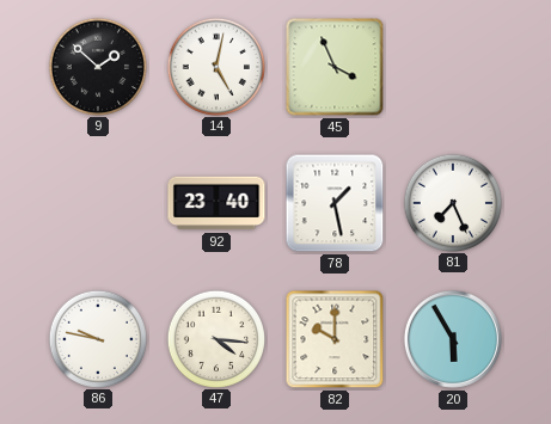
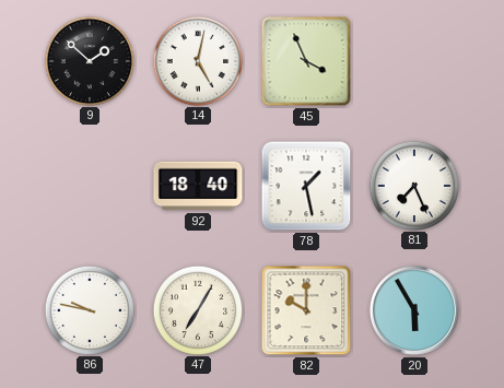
92: 23:40 -> 18:40 (198, 186)
47: 4:16 -> 7:05 (197, 309)
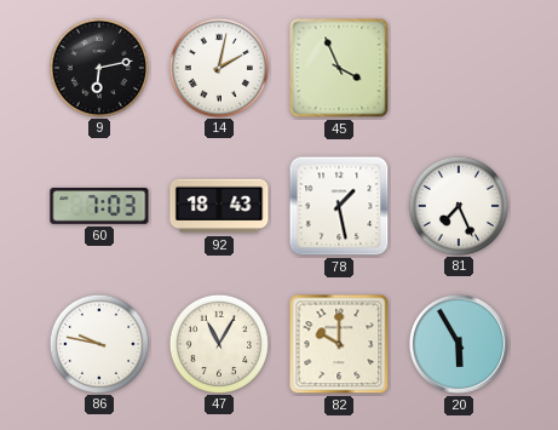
9: 1:52 -> 6:13 (98, 67)
14: 5:02 -> 2:02 (218, 67)
60: none -> 7:03 (99, 207)
92: 18:40 -> 18:43 (219, 206)
47: 7:05 -> 11:05 (218, 343)
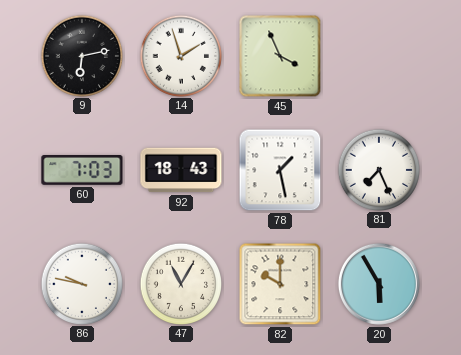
14: 2:02 -> 1:57 (180, 55)
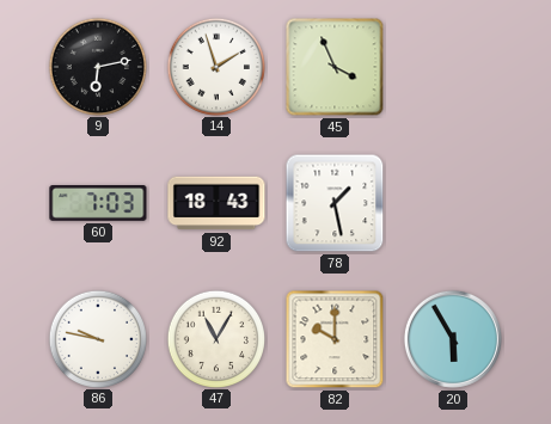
81: 7:26 -> none (378, 169)
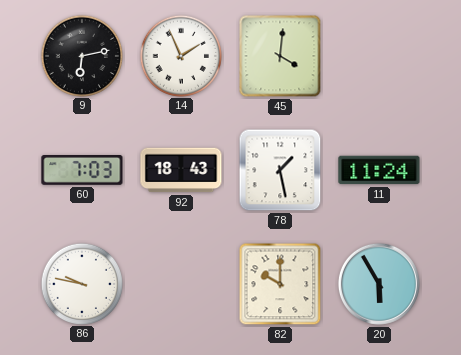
14: 1:57 -> 1:56 (180, 55)
45: 3:56 -> 4:01 (280, 56)
11: none -> 11:24 (379, 170)
47: 11:05 -> none (215, 338)
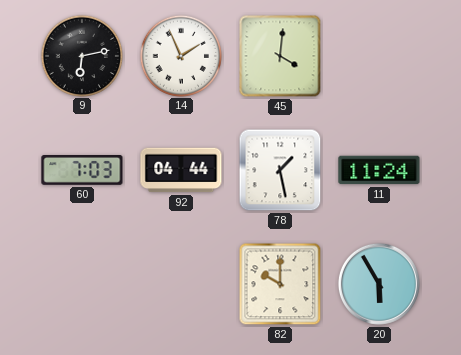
92: 18:43 -> 04:44 (181, 170)
86: 9:47 -> none (81, 283)
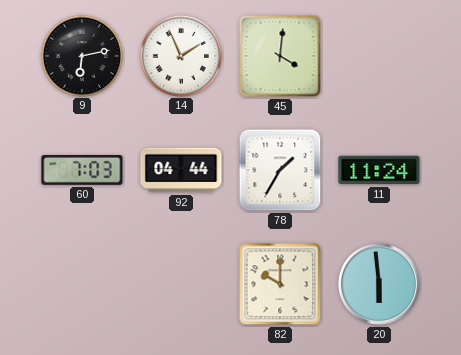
78: 1:28 -> 1:35 (280, 170)
20: 5:55 -> 5:59 (379, 284)
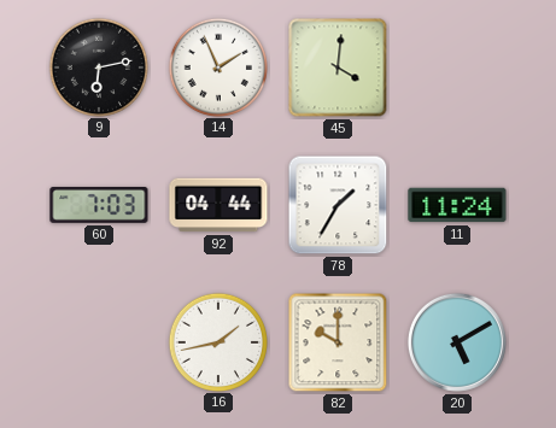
16: none -> 1:43 (217, 341)
20: 5:59 -> 5:10 (457, 342)
